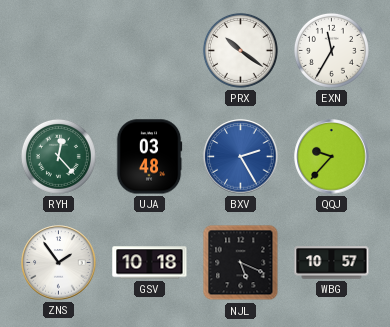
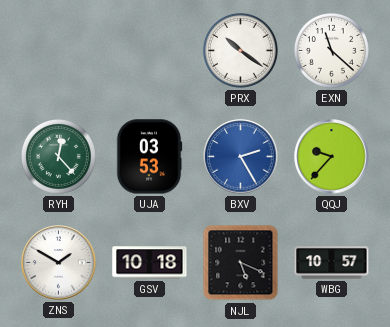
EXN: 11:35 -> 11:22 (331, 50)
UJA: 03:48 -> 03:53 (149, 157)
ZNS: 1:54 -> 1:50 (59, 263)
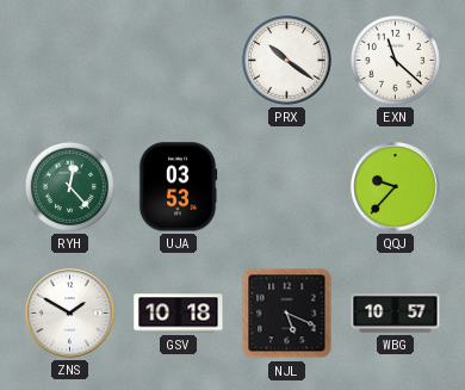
BXV: 2:25 -> none (241, 157)
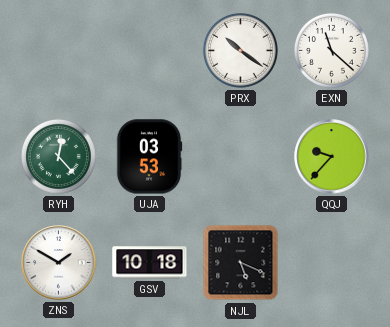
WBG: 10:57 -> none (396, 314)
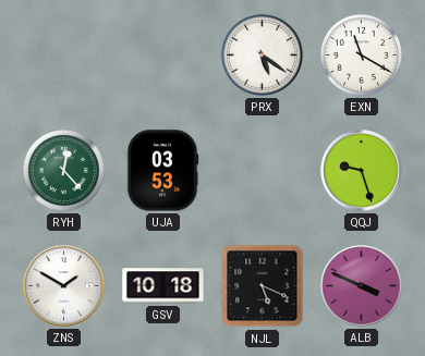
PRX: 10:21 -> 5:21 (262, 54)
EXN: 11:22 -> 11:20 (361, 54)
QQJ: 9:37 -> 9:27 (362, 171)
ALB: none -> 3:49 (362, 286)
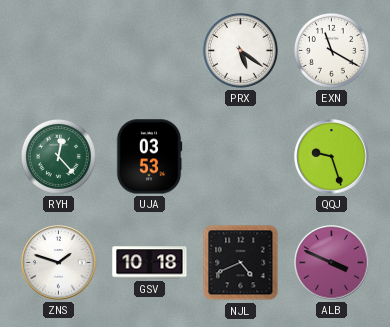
ZNS: 1:50 -> 1:48 (59, 263)
NJL: 5:19 -> 4:41 (241, 263)
